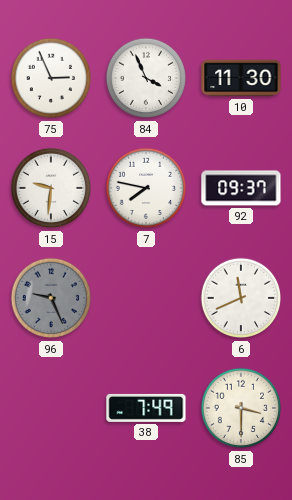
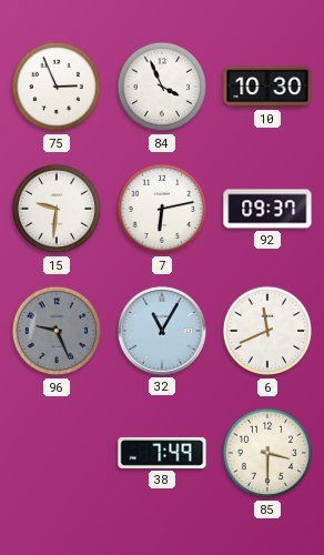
10: 11:30 -> 10:30 (267, 87)
7: 7:47 -> 6:13 (162, 209)
32: none -> 11:05 (162, 331)
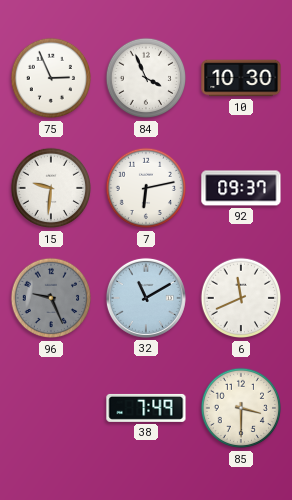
32: 11:05 -> 11:10 (146, 298)
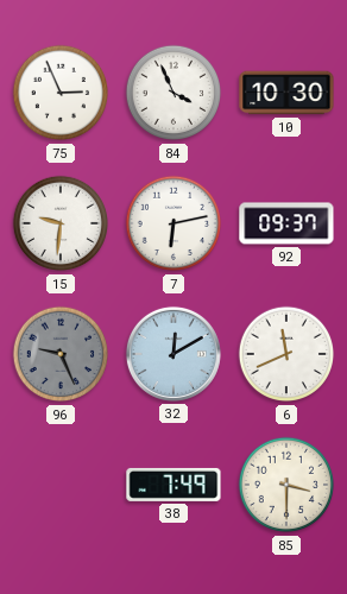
32: 11:10 -> 12:10 (173, 354)
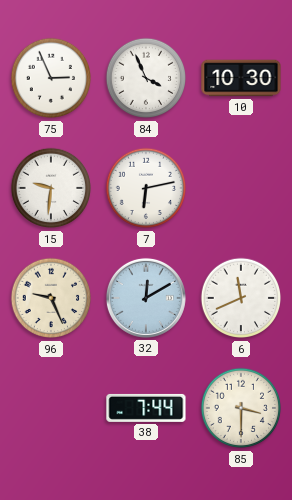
92: 09:37 -> none (286, 223)
96 dial: grey -> cream (51, 298)
38: 7:49 -> 7:44 (146, 408)
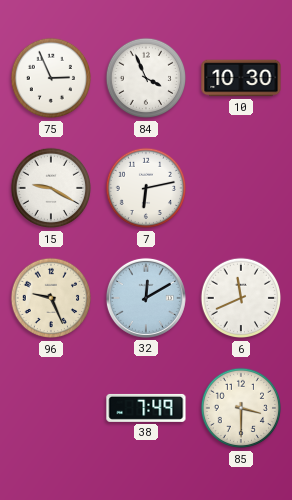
15: 9:31 -> 9:20 (51, 188)
38: 7:44 -> 7:49 (146, 408)
